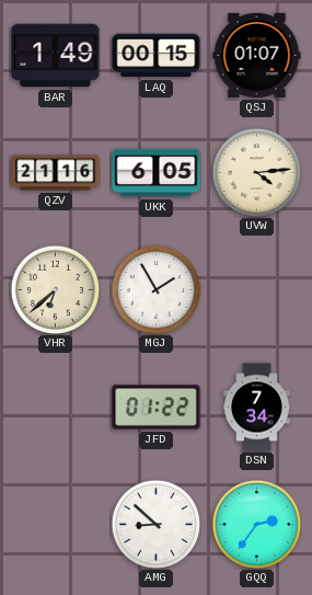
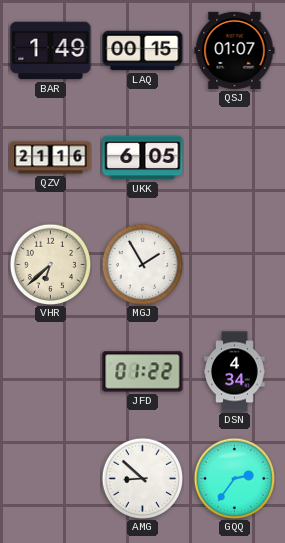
UVW: 4:14 -> none (256, 172)
DSN: 7:34 -> 4:34 (235, 372)
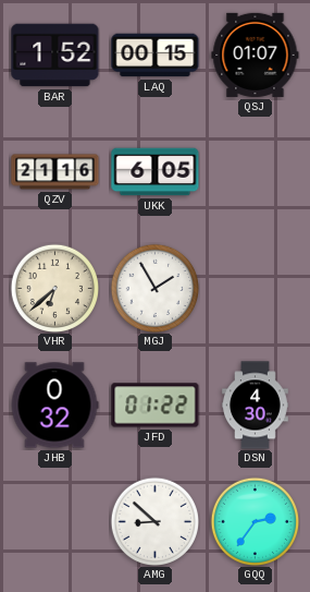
BAR: 1:49 -> 1:52 (55, 56)
JHB: none -> 0:32 (54, 406)
DSN: 4:34 -> 4:30 (256, 406)
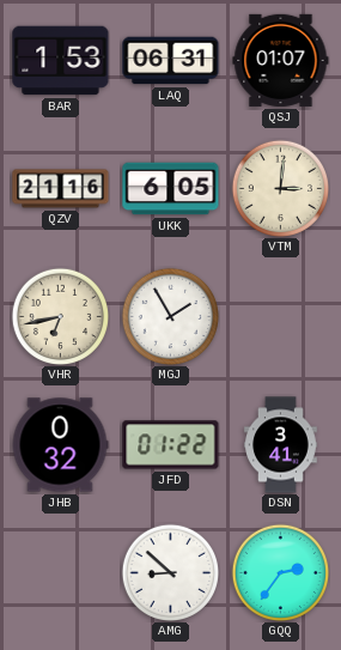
BAR: 1:52 -> 1:53 (61, 61)
LAQ: 00:15 -> 06:31 (171, 61)
VTM: none -> 3:01 (280, 188)
VHR: 6:38 -> 6:43 (60, 316)
DSN: 4:30 -> 3:41 (281, 445)
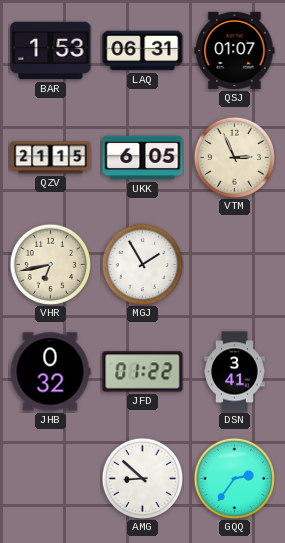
QZV: 21:16 -> 21:15 (51, 158)
VTM: 3:01 -> 2:56 (234, 157)
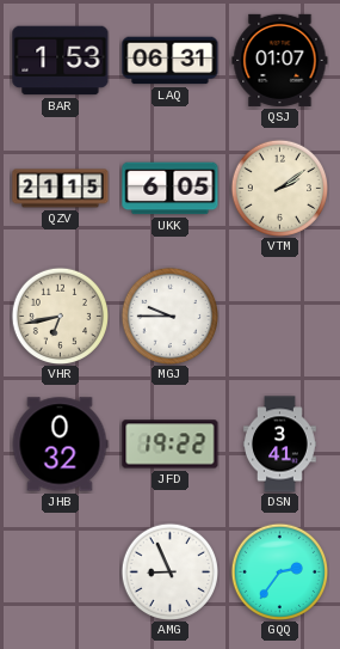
VTM: 2:56 -> 2:09 (279, 188)
MGJ: 1:55 -> 9:45 (169, 316)
JFD: 01:22 -> 19:22 (171, 445)
AMG: 8:52 -> 8:56 (169, 571)
